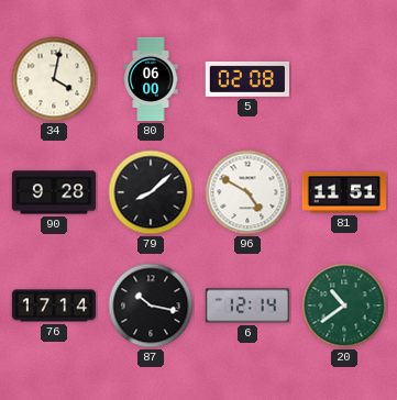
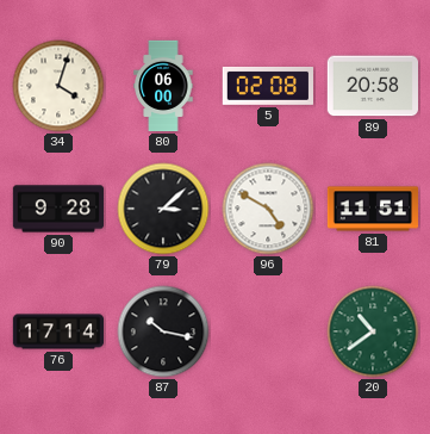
34: 4:02 -> 4:03 (58, 86)
89: none -> 20:58 (372, 86)
79: 8:08 -> 3:08 (163, 209)
6: 12:14 -> none (246, 305)
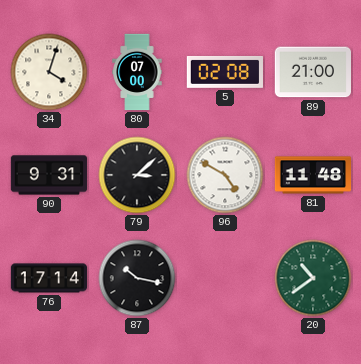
80: 06:00 -> 07:00 (137, 72)
89: 20:58 -> 21:00 (312, 72)
90: 9:28 -> 9:31 (49, 175)
81: 11:51 -> 11:48 (313, 175)
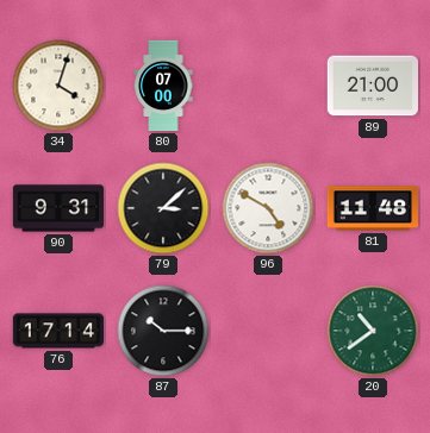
5: 02:08 -> none (224, 72)
87: 10:17 -> 10:15 (163, 331)
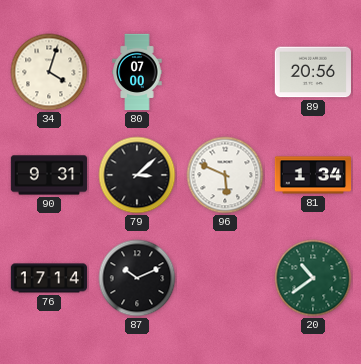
89: 21:00 -> 20:56 (312, 72)
96: 4:50 -> 5:49 (225, 175)
81: 11:48 -> 1:34 (313, 175)
87: 10:15 -> 10:11 (137, 278)
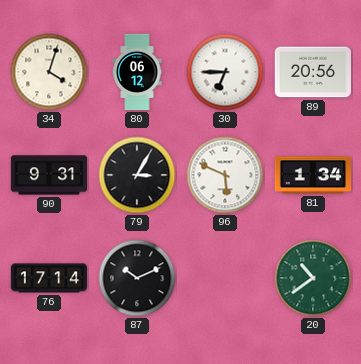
80: 07:00 -> 06:12 (137, 72)
30: none -> 6:45 (225, 72)
79: 3:08 -> 3:05 (137, 175)
